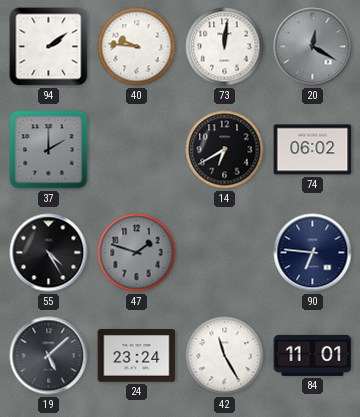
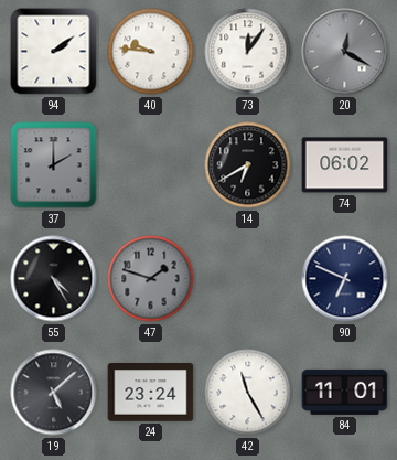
73: 12:01 -> 12:06 (248, 52)
90: 6:46 -> 6:49 (345, 279)
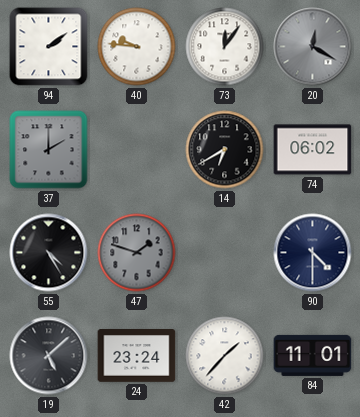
90: 6:49 -> 4:30 (313, 253)
42: 11:25 -> 1:37 (225, 356)
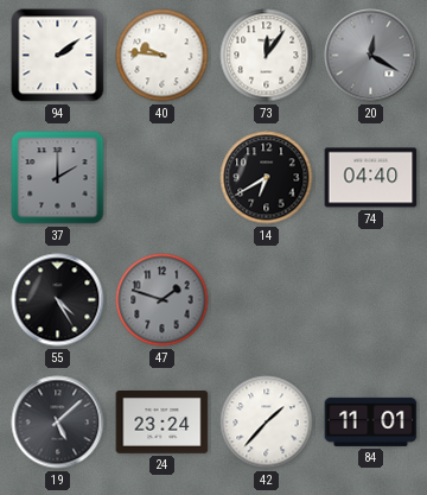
74: 06:02 -> 04:40 (371, 178)
90: 4:30 -> none (313, 253)
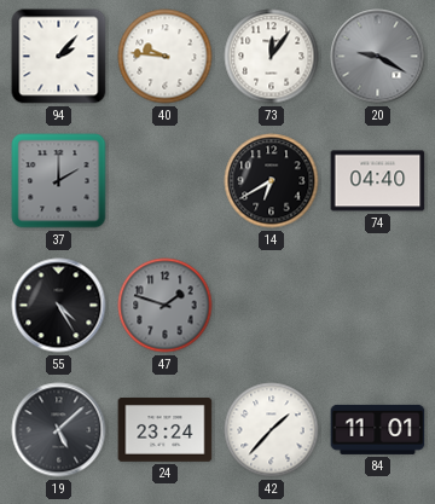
94: 2:09 -> 2:07 (59, 57)
20: 12:20 -> 9:20 (378, 57)
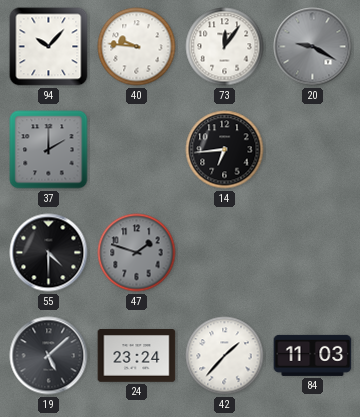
94: 2:07 -> 10:07 (49, 47)
14: 6:40 -> 6:44 (225, 150)
74: 04:40 -> none (378, 181)
55: 4:25 -> 4:30 (49, 253)
84: 11:01 -> 11:03 (313, 355)
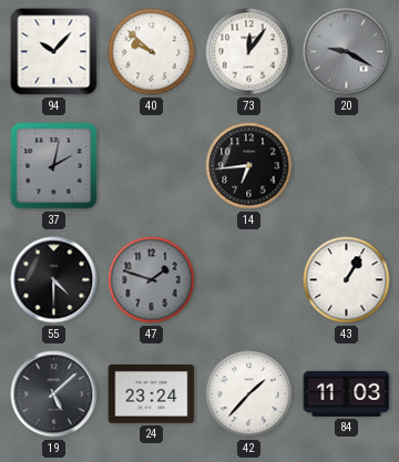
40: 9:46 -> 9:52 (152, 52)
37: 2:00 -> 2:02 (54, 166)
43: none -> 1:05 (347, 280)
